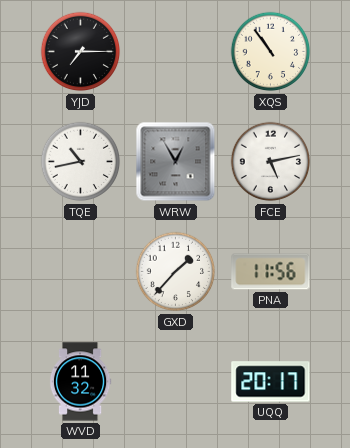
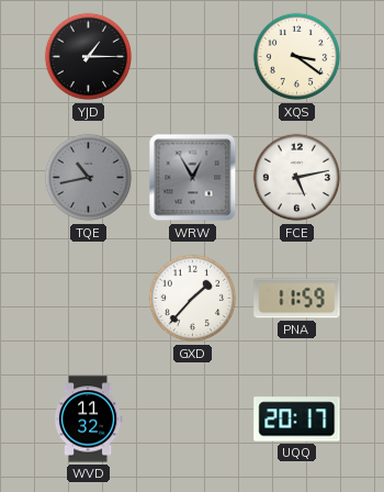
YJD: 7:15 -> 1:15 (89, 57)
XQS: 10:54 -> 3:21 (297, 57)
TQE dial: white -> grey (89, 178)
PNA: 11:56 -> 11:59 (297, 299)
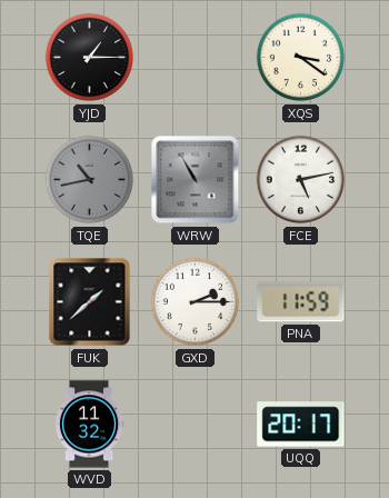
WRW: 12:55 -> 10:55 (196, 180)
FUK: none -> 1:38 (90, 302)
GXD: 1:37 -> 2:15 (196, 302)
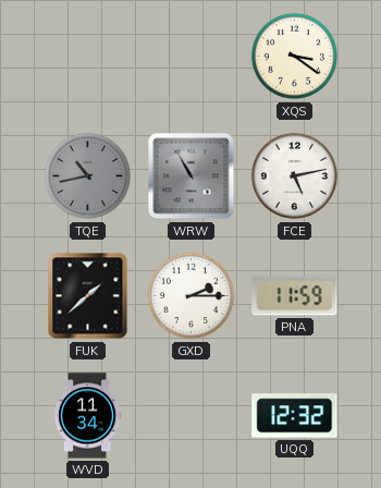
YJD: 1:15 -> none (90, 58)
WVD: 11:32 -> 11:34 (87, 416)
UQQ: 20:17 -> 12:32 (295, 416)
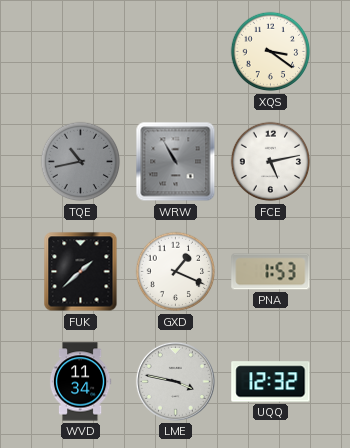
GXD: 2:15 -> 1:19 (176, 272)
PNA: 11:59 -> 1:53 (271, 272)
LME: none -> 3:47 (175, 381)
